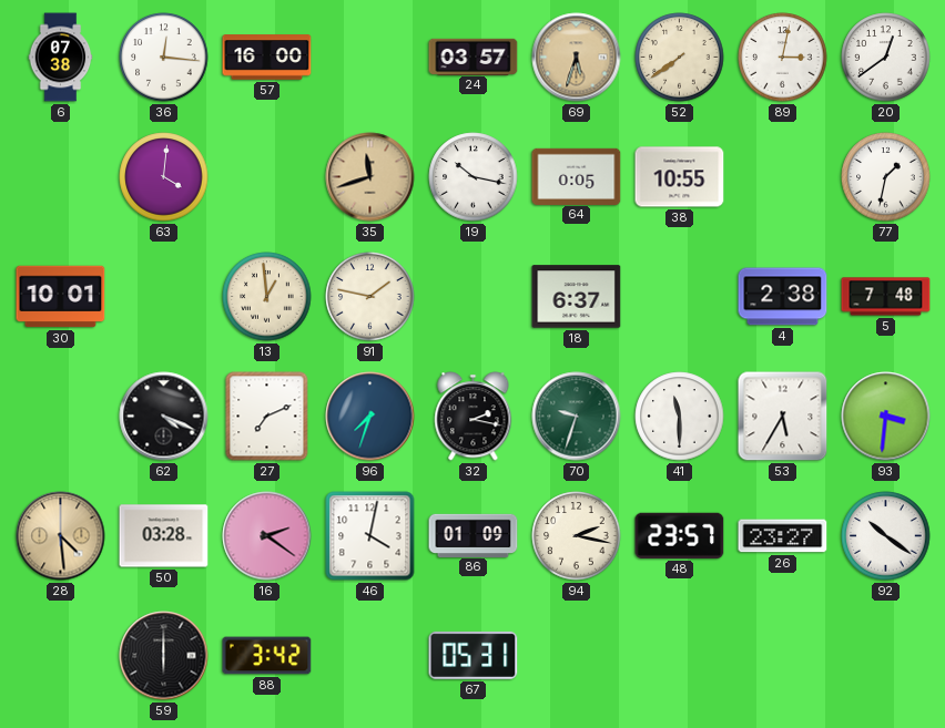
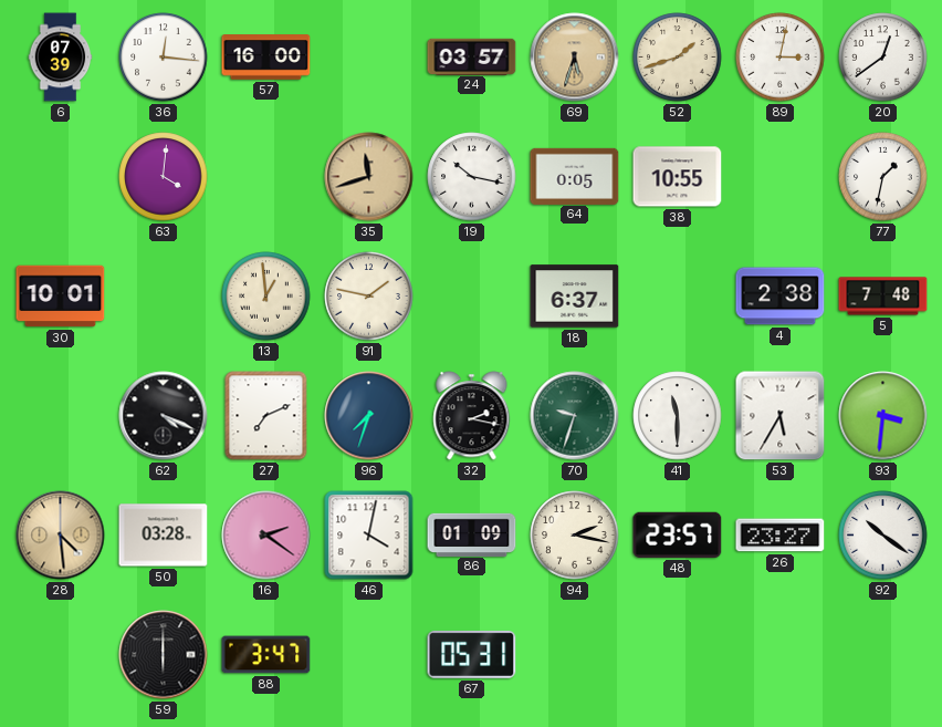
6: 07:38 -> 07:39 (61, 58)
52: 7:39 -> 1:42 (678, 58)
88: 3:42 -> 3:47 (266, 655)
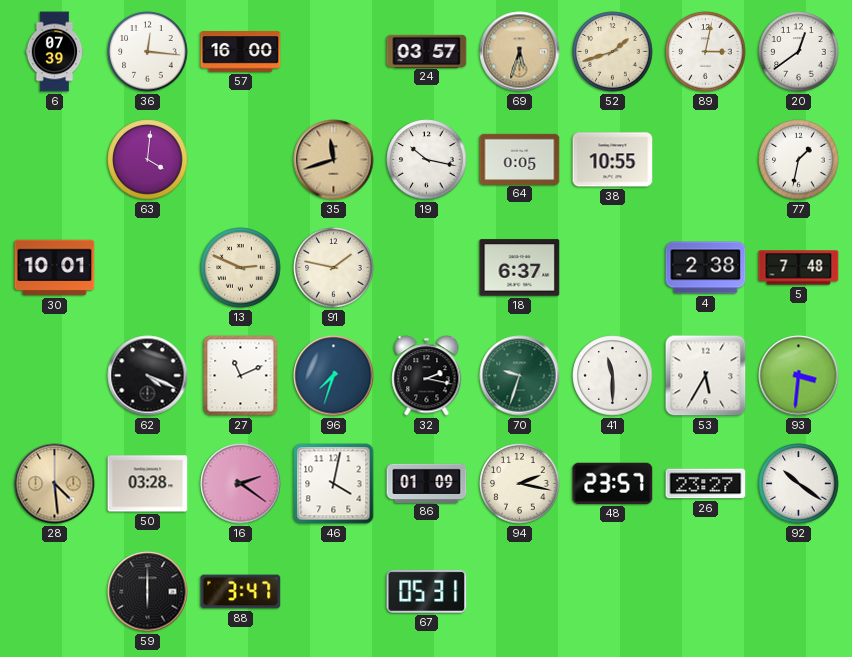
13: 12:59 -> 2:49 (241, 268)
27: 7:11 -> 11:11 (241, 376)
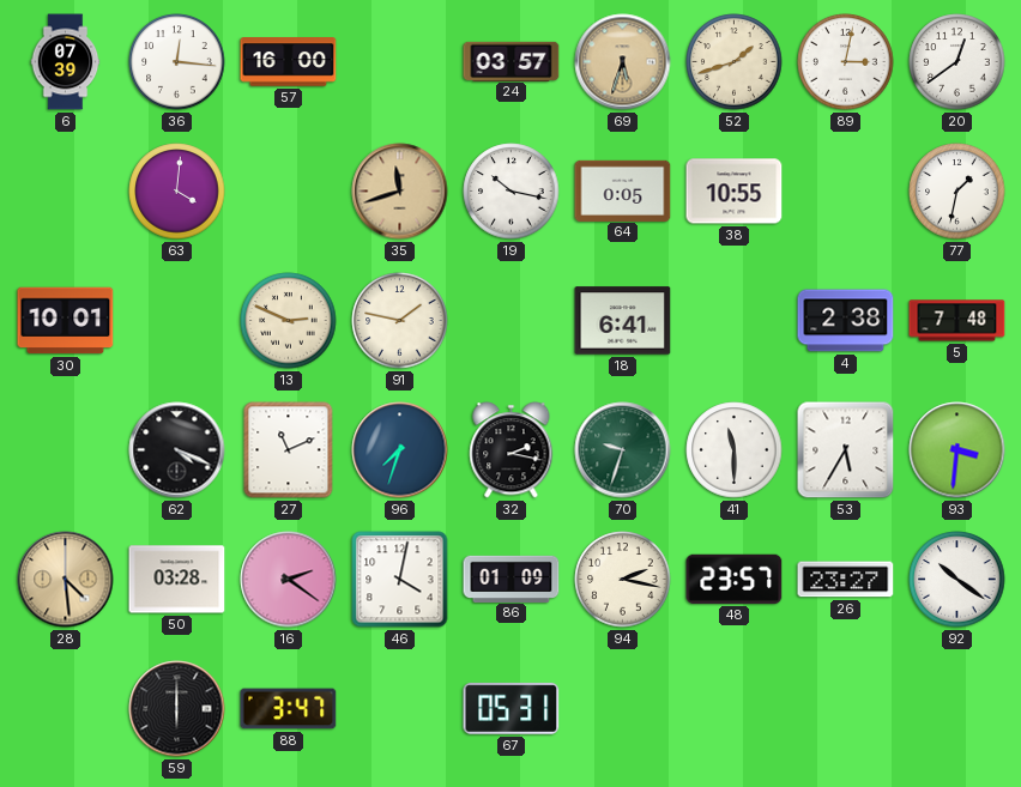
18: 6:37 -> 6:41 (623, 321)
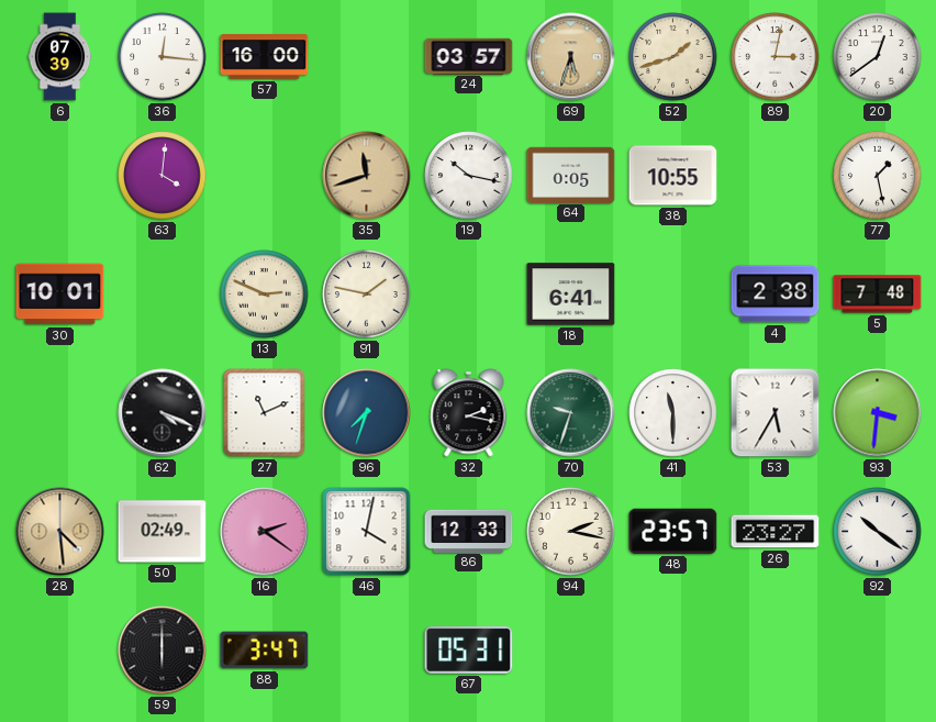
77: 1:32 -> 1:28 (878, 176)
50: 03:28 -> 02:49 (163, 532)
86: 01:09 -> 12:33 (469, 531)
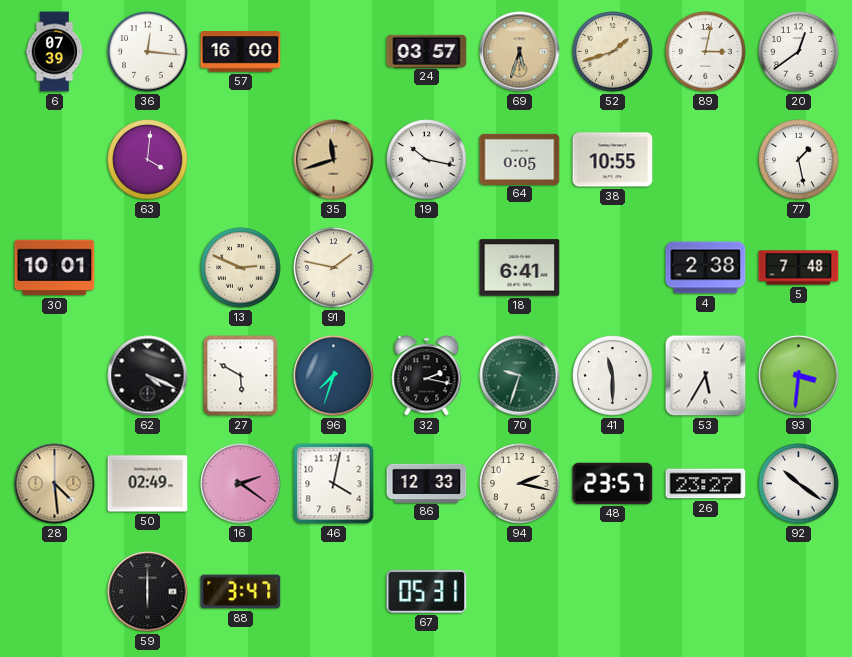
27: 11:11 -> 5:50 (241, 376)
